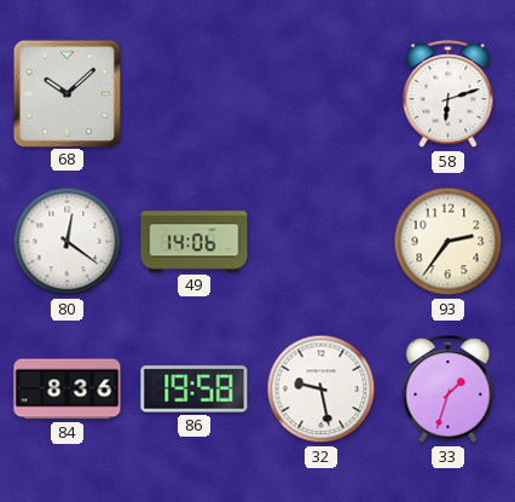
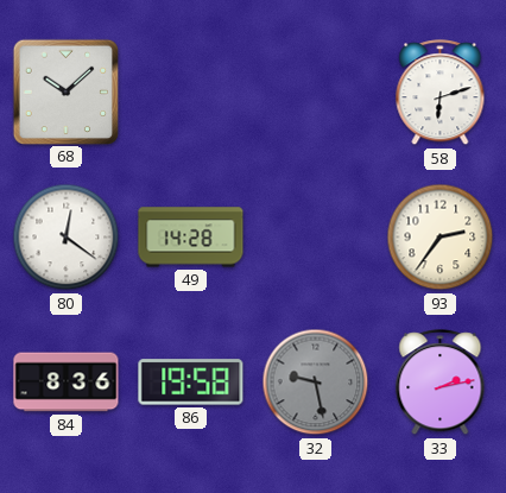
49: 14:06 -> 14:28 (191, 238)
32 dial: white -> grey (316, 383)
33: 1:33 -> 2:13 (441, 383)
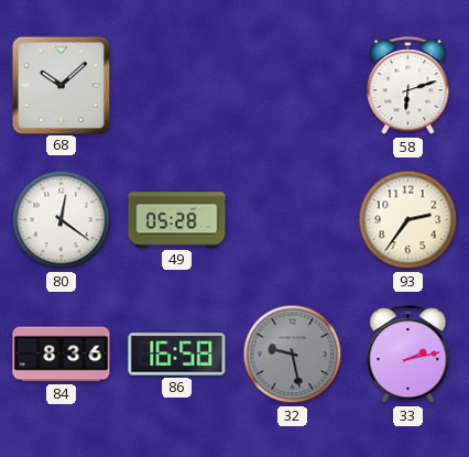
49: 14:28 -> 05:28 (177, 220)
86: 19:58 -> 16:58 (177, 355)
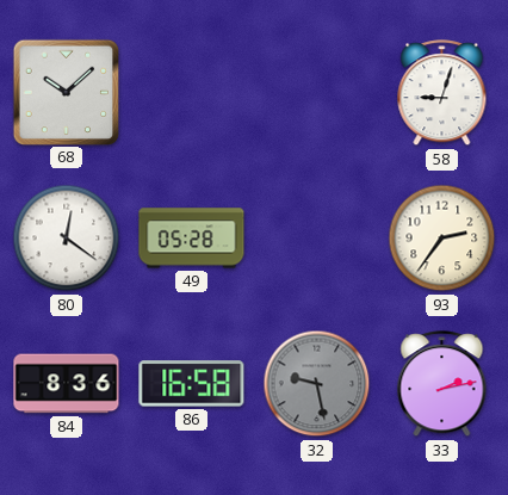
58: 6:12 -> 9:03 (442, 93)
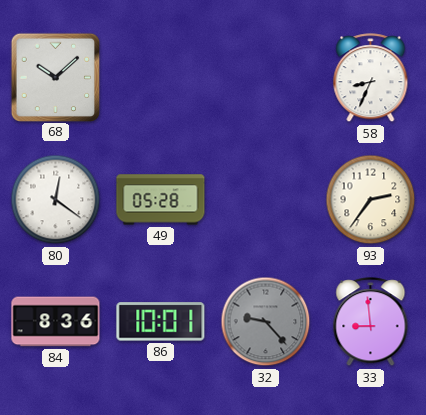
58: 9:03 -> 8:34 (371, 78)
86: 16:58 -> 10:01 (161, 322)
32: 9:28 -> 9:23 (266, 322)
33: 2:13 -> 8:59 (371, 322)
